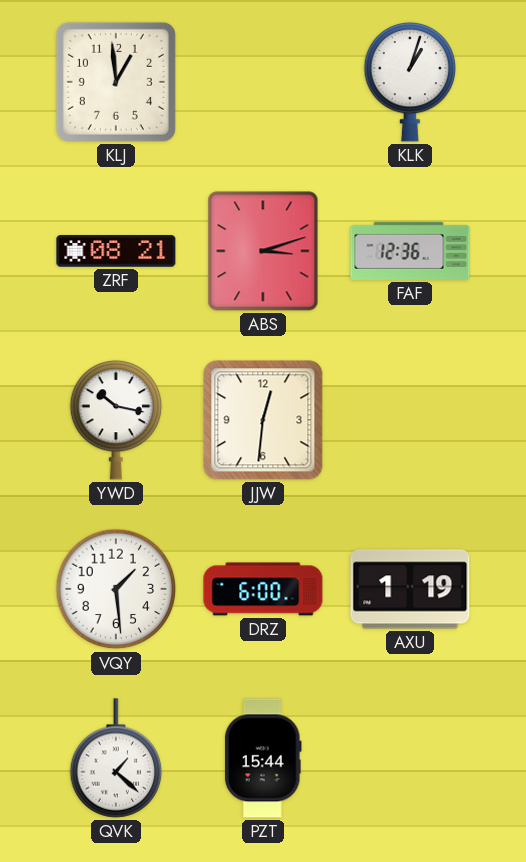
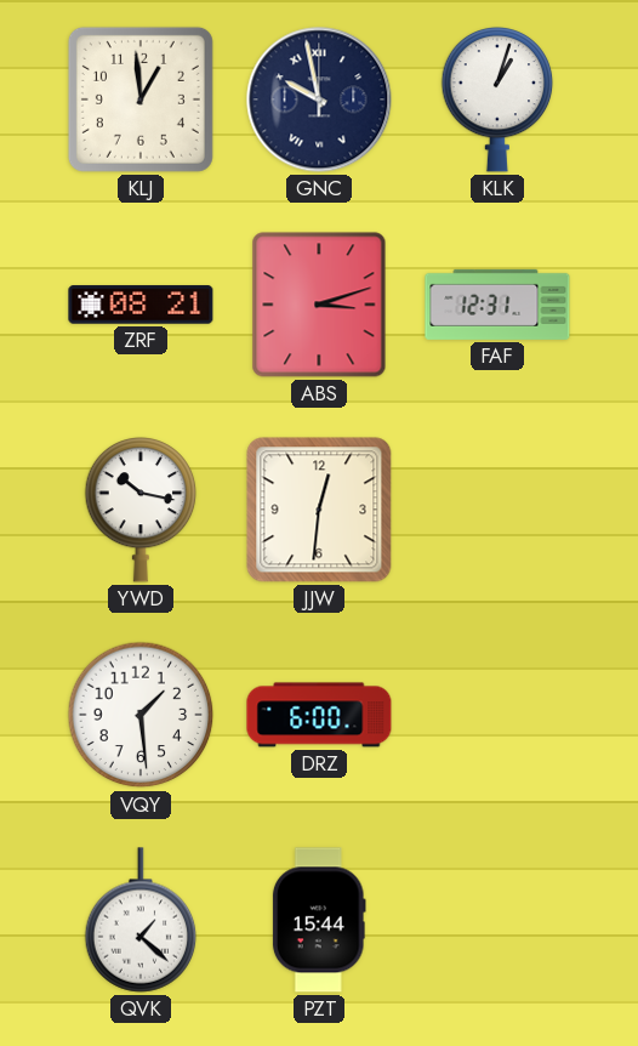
GNC: none -> 9:58 (319, 100)
FAF: 12:36 -> 12:31 (497, 305)
AXU: 1:19 -> none (410, 589)
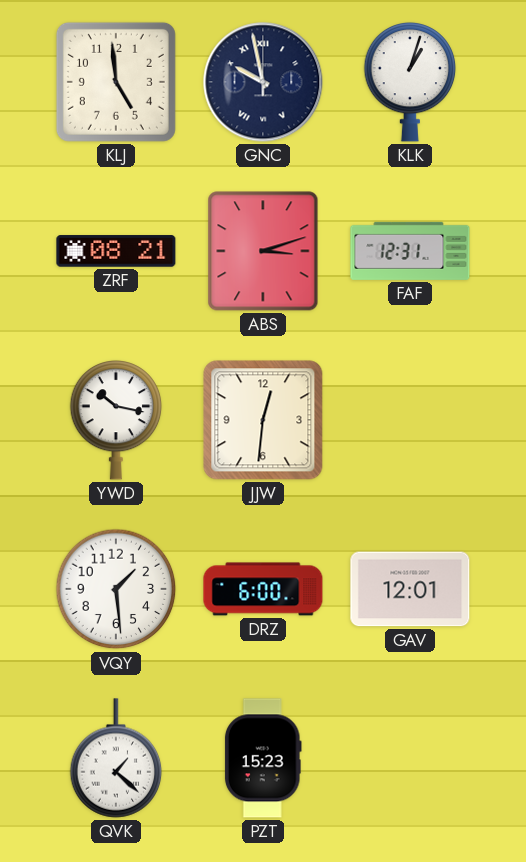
KLJ: 12:59 -> 4:59 (116, 82)
GAV: none -> 12:01 (410, 589)
PZT: 15:44 -> 15:23 (263, 758)
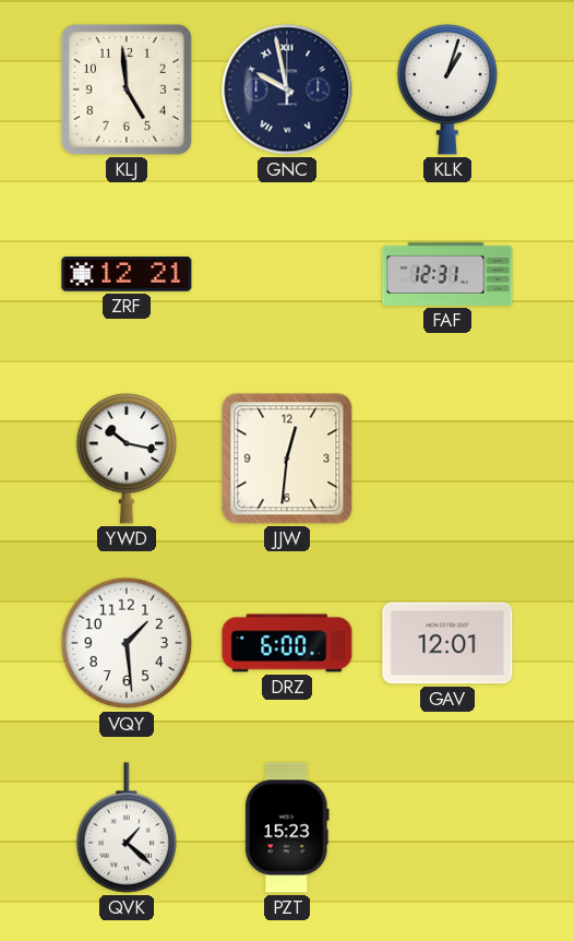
ZRF: 08:21 -> 12:21 (127, 274)
ABS: 3:12 -> none (263, 251)
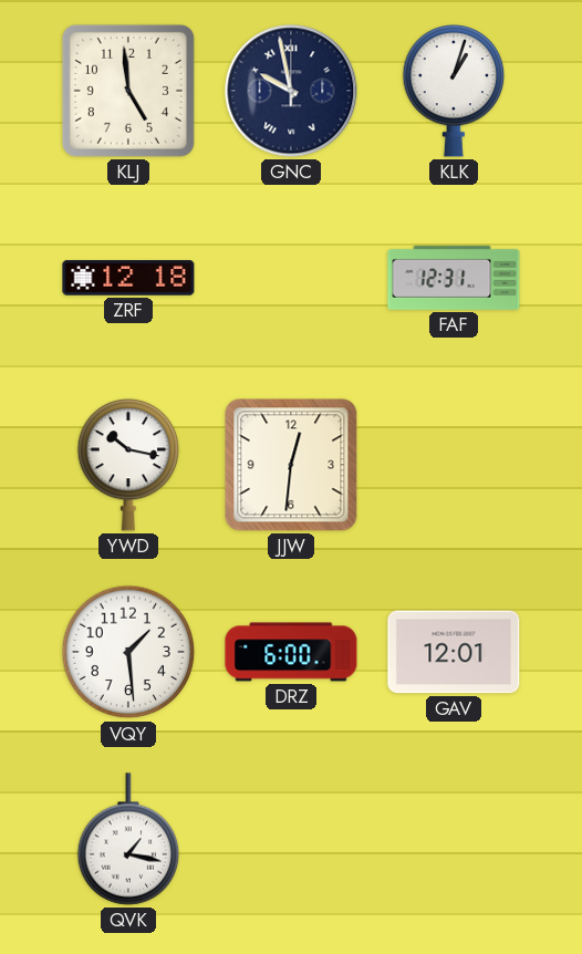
ZRF: 12:21 -> 12:18 (128, 278)
QVK: 1:22 -> 1:17 (128, 839)
PZT: 15:23 -> none (287, 827)
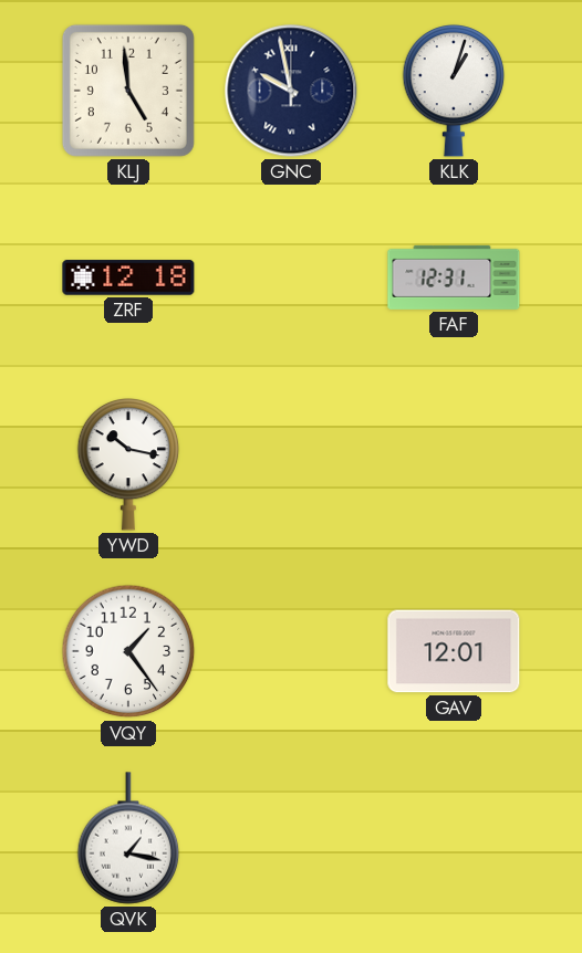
JJW: 12:31 -> none (291, 465)
VQY: 1:29 -> 1:24 (128, 651)
DRZ: 6:00 -> none (291, 652)
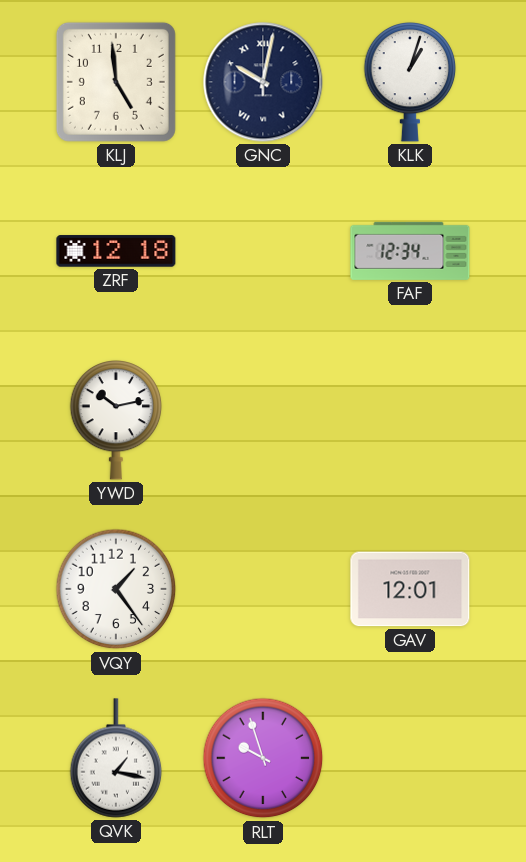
GNC: 9:58 -> 10:02 (263, 82)
FAF: 12:31 -> 12:34 (410, 251)
YWD: 10:17 -> 10:13 (116, 420)
RLT: none -> 9:57 (263, 758)
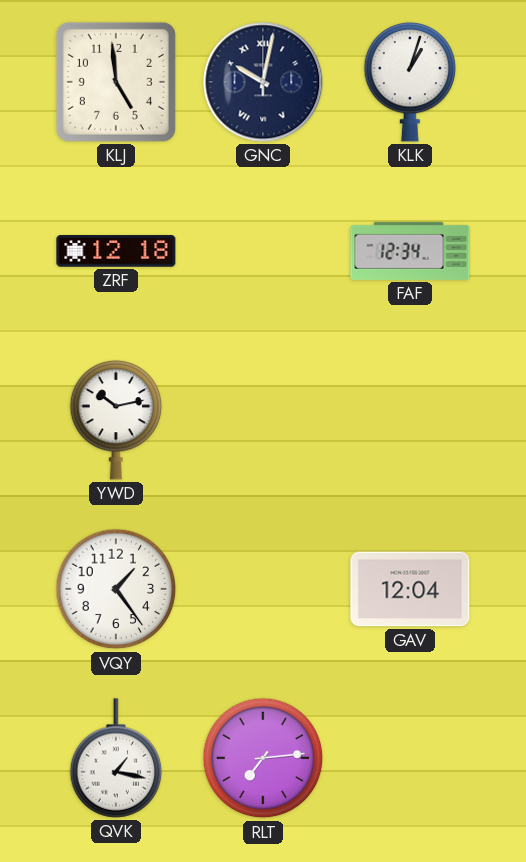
GAV: 12:01 -> 12:04 (410, 589)
RLT: 9:57 -> 7:14 (263, 758)
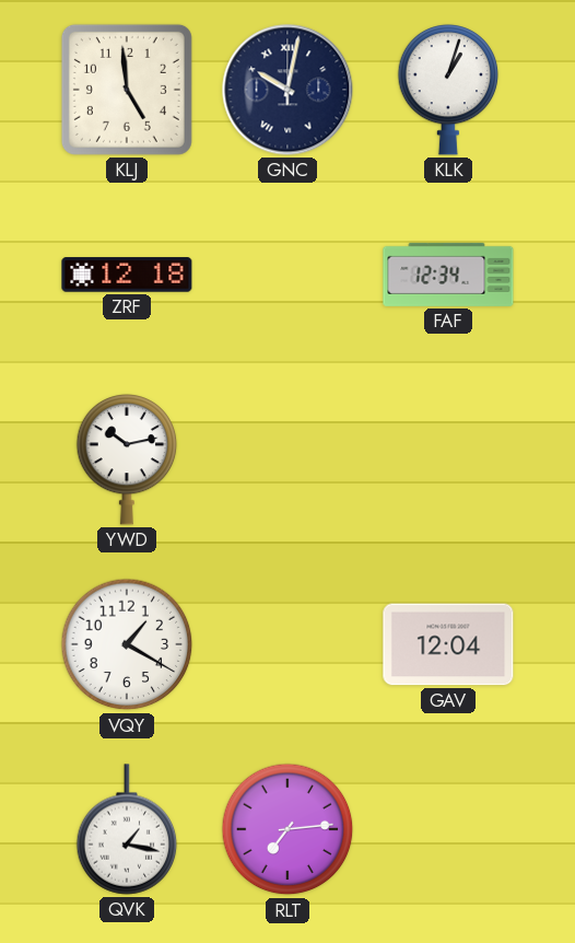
VQY: 1:24 -> 1:20 (127, 644)
